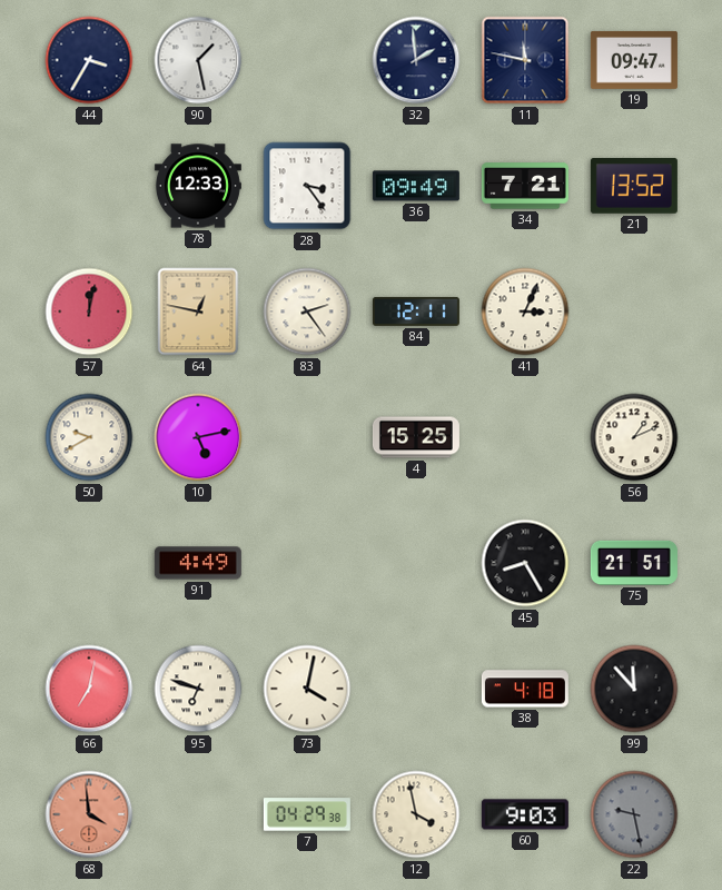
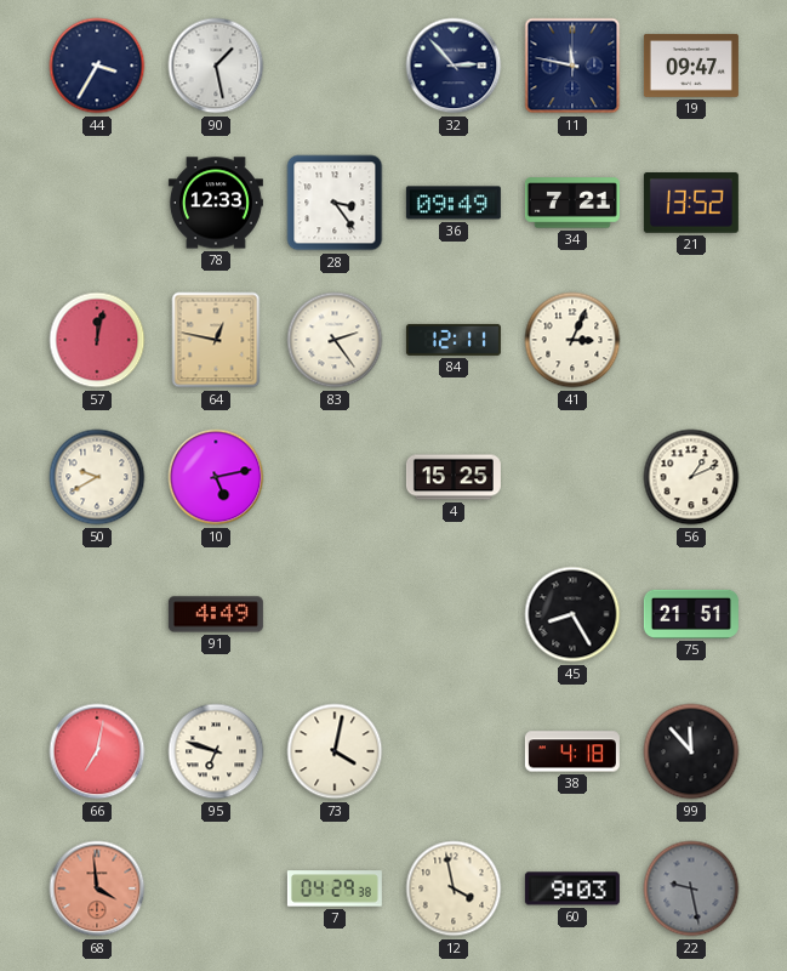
32: 1:59 -> 2:53 (454, 66)
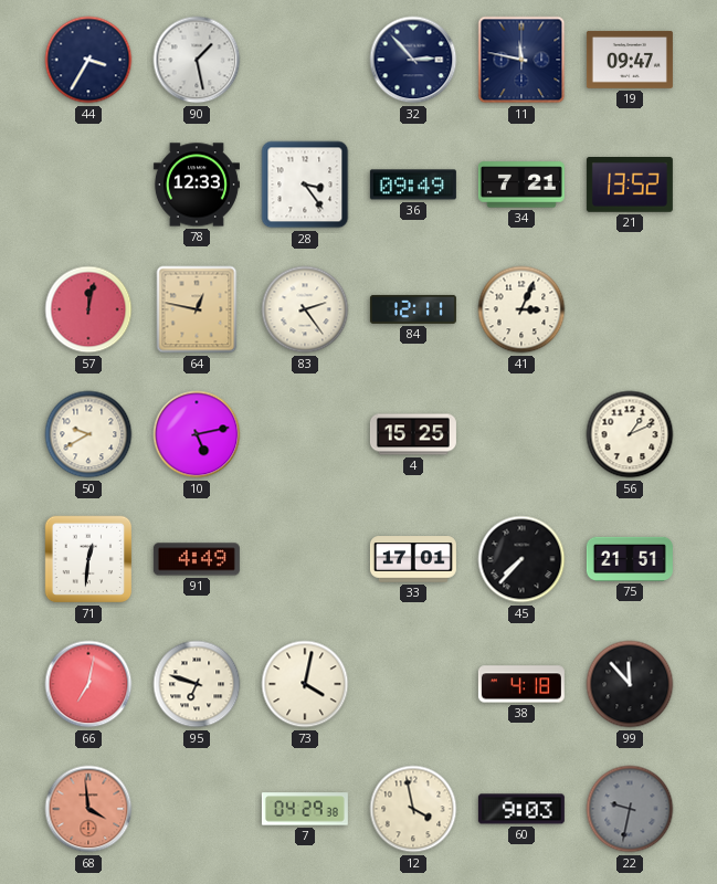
71: none -> 12:31 (88, 559)
33: none -> 17:01 (413, 559)
45: 8:25 -> 7:37 (521, 559)
22: 9:28 -> 9:32 (630, 809)
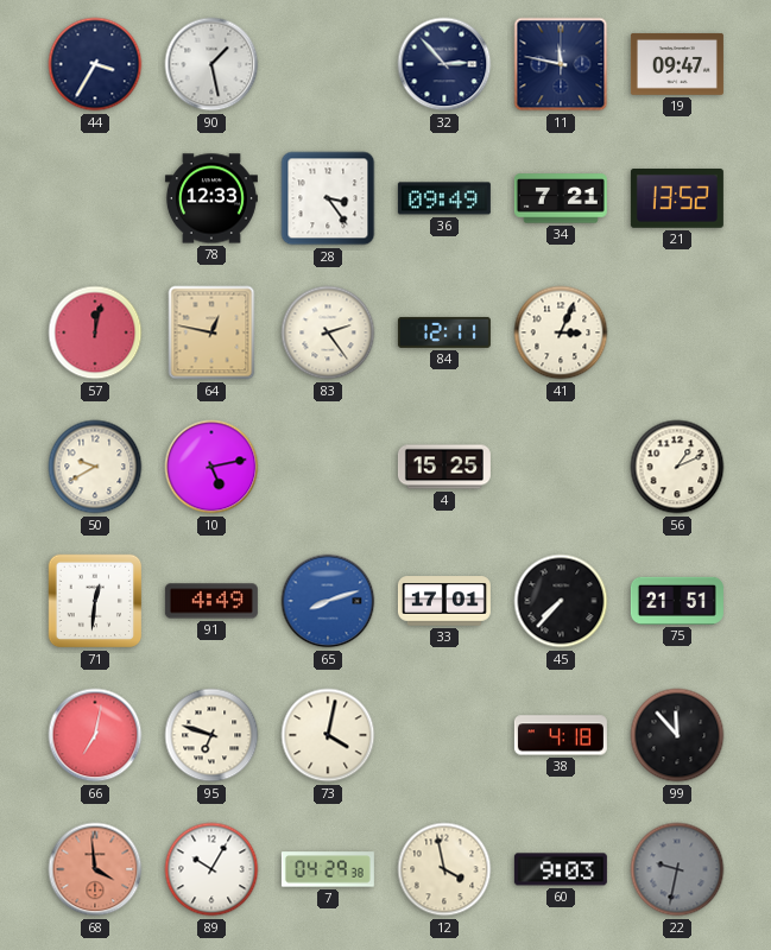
65: none -> 8:12 (328, 601)
89: none -> 10:05 (211, 869)
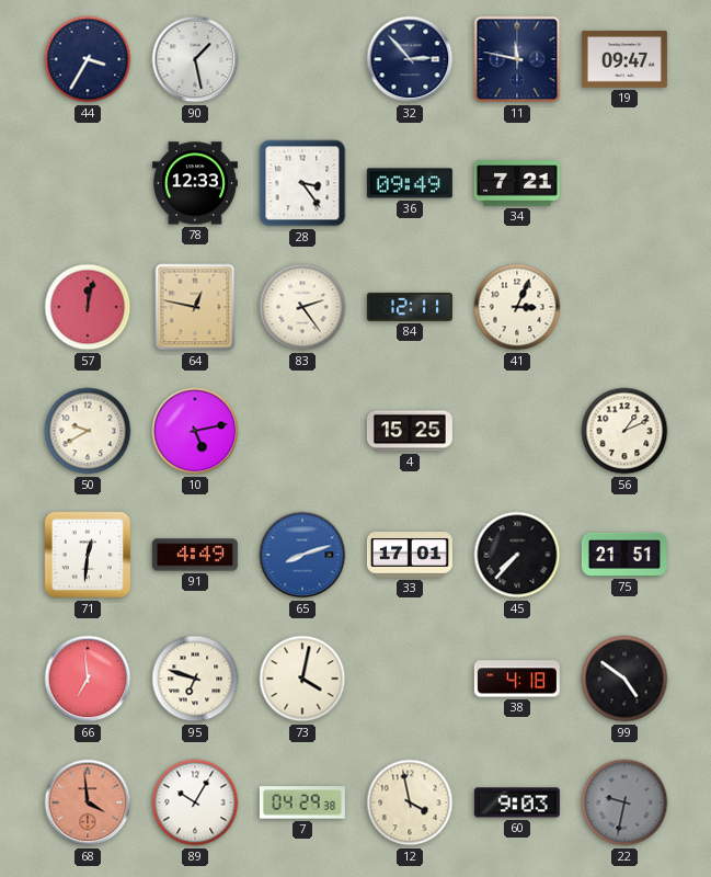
21: 13:52 -> none (677, 198)
66: 7:02 -> 6:59 (88, 679)
99: 11:53 -> 4:51 (624, 679)
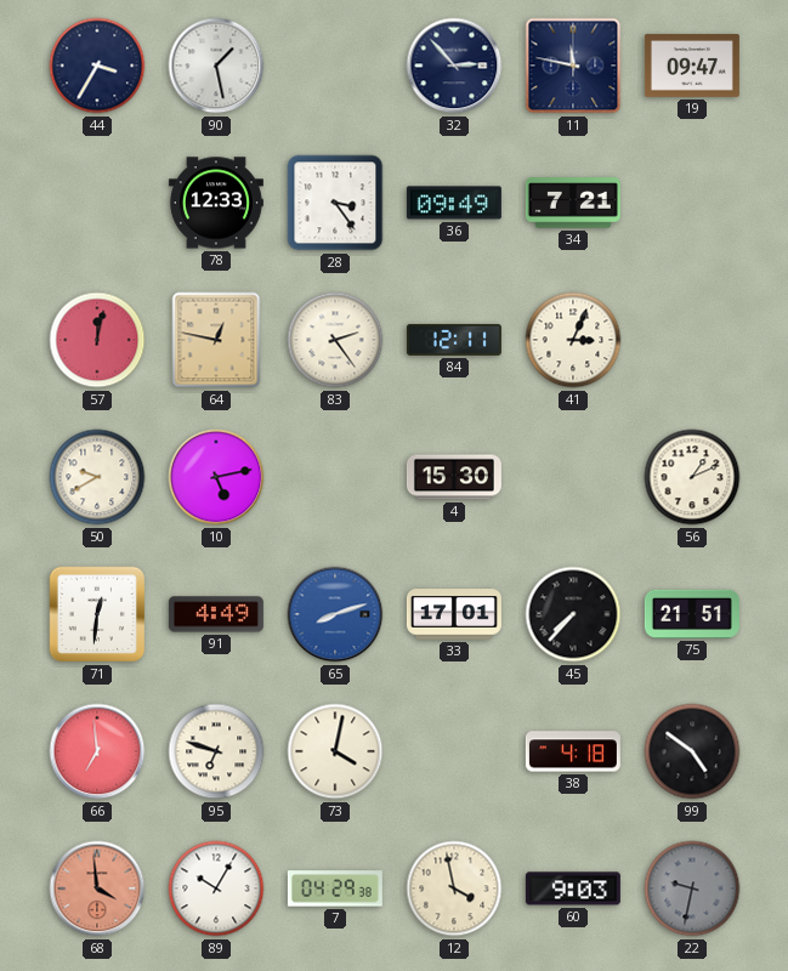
4: 15:25 -> 15:30 (454, 477)
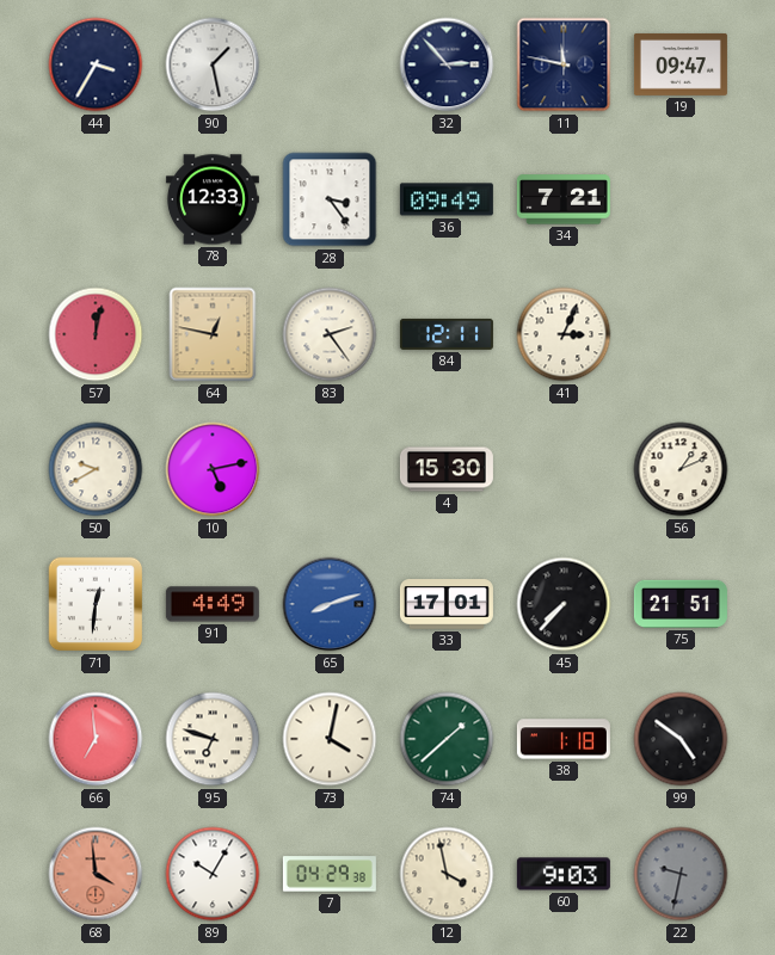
74: none -> 1:38 (447, 739)
38: 4:18 -> 1:18 (564, 739)
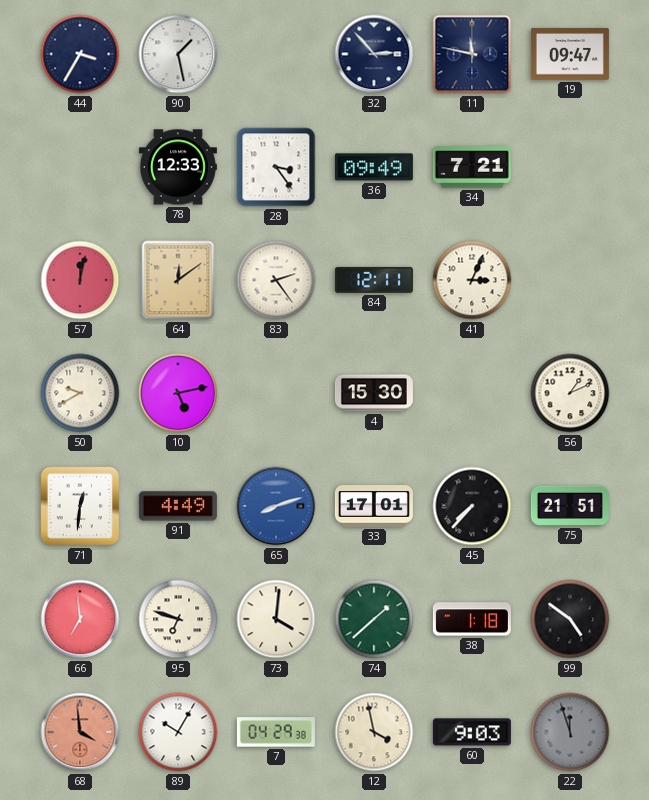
64: 12:47 -> 12:09 (178, 280)
73: 4:02 -> 4:01 (276, 619)
22: 9:32 -> 11:57 (570, 732)
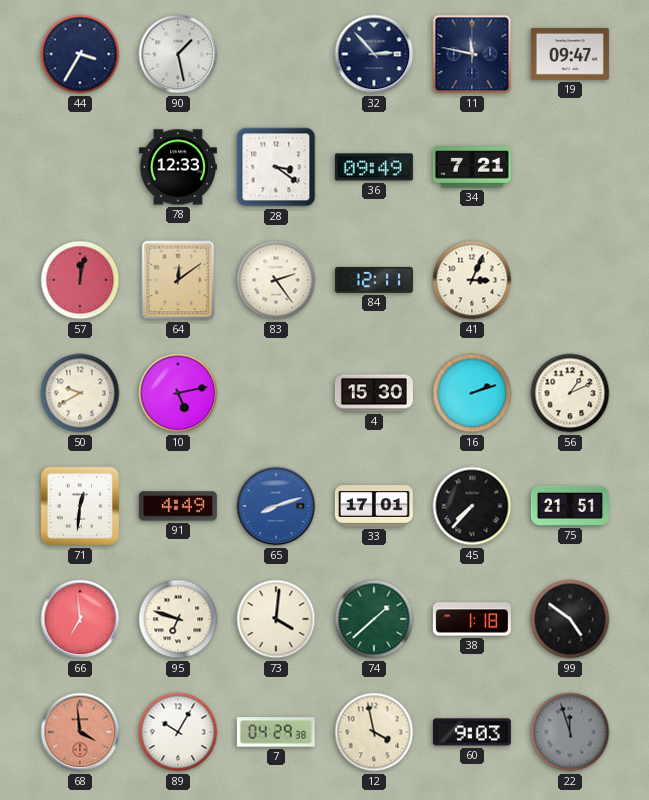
28: 3:24 -> 3:21 (276, 167)
16: none -> 2:12 (472, 393)
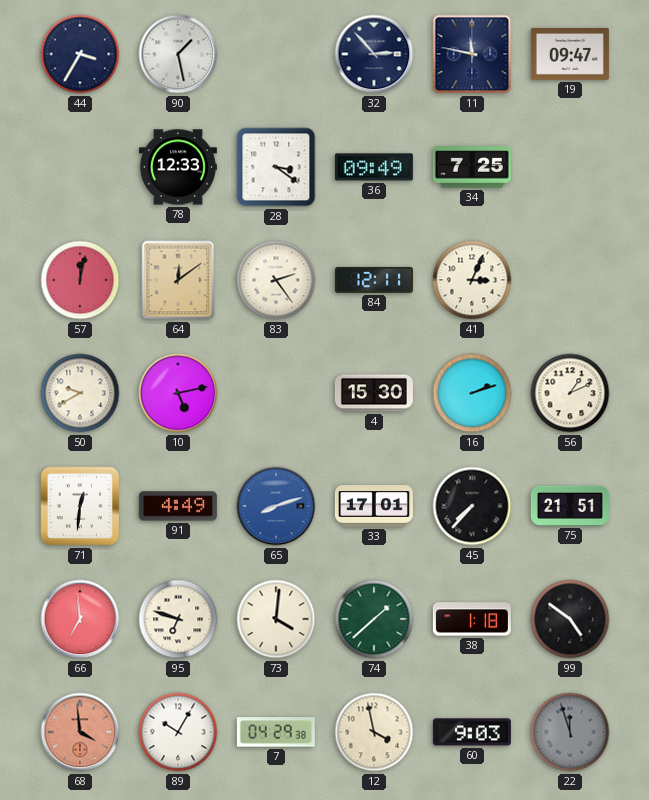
34: 7:21 -> 7:25 (472, 167)
